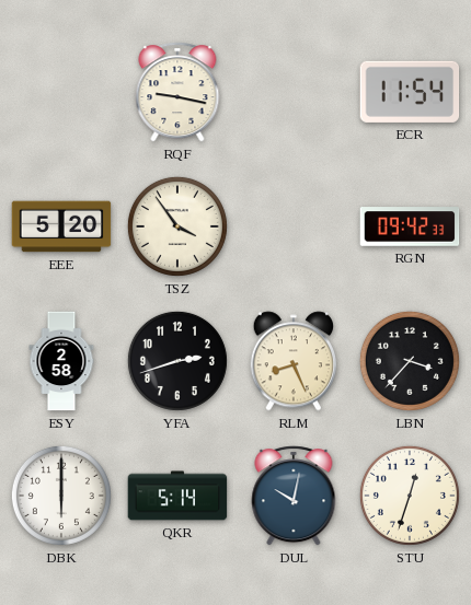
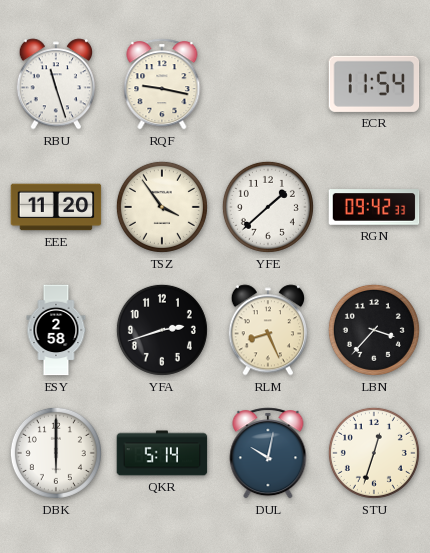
RBU: none -> 11:27 (55, 84)
EEE: 5:20 -> 11:20 (56, 207)
YFE: none -> 1:38 (268, 207)
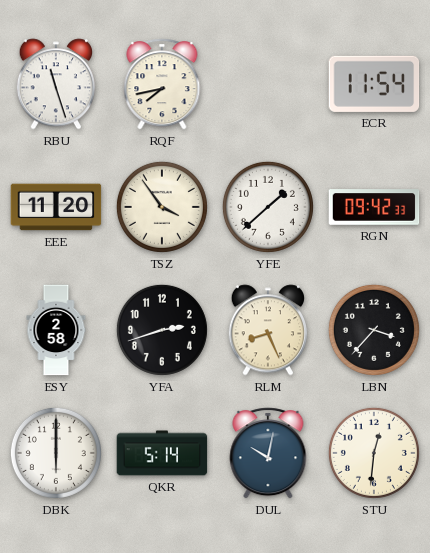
RQF: 9:17 -> 7:43 (162, 84)
STU: 12:33 -> 12:31 (374, 453)
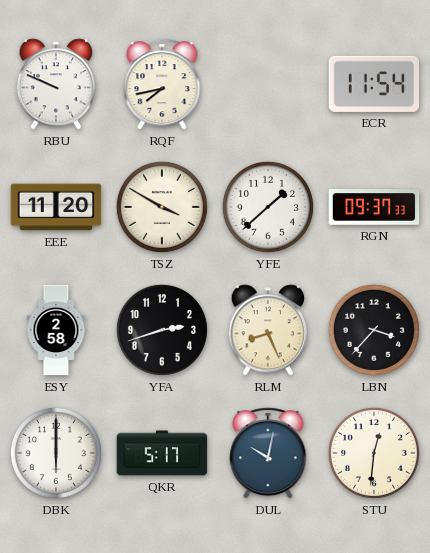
RBU: 11:27 -> 9:49 (55, 84)
TSZ: 3:54 -> 3:50 (162, 207)
RGN: 09:42 -> 09:37 (374, 207)
QKR: 5:14 -> 5:17 (162, 453)
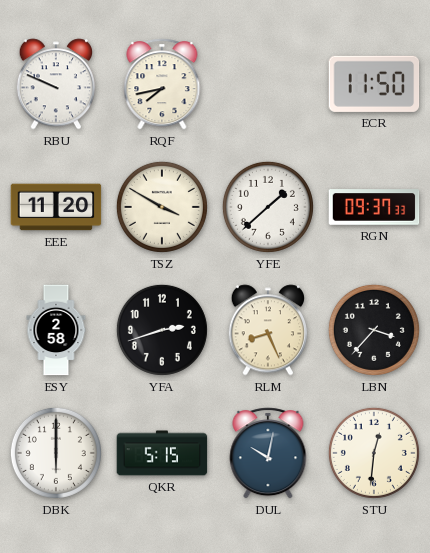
ECR: 11:54 -> 11:50 (374, 84)
QKR: 5:17 -> 5:15 (162, 453)
